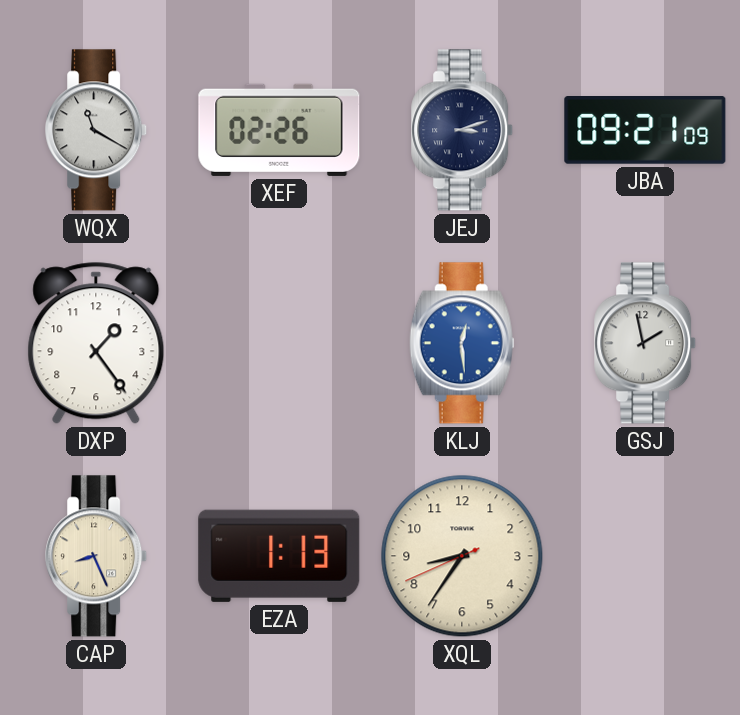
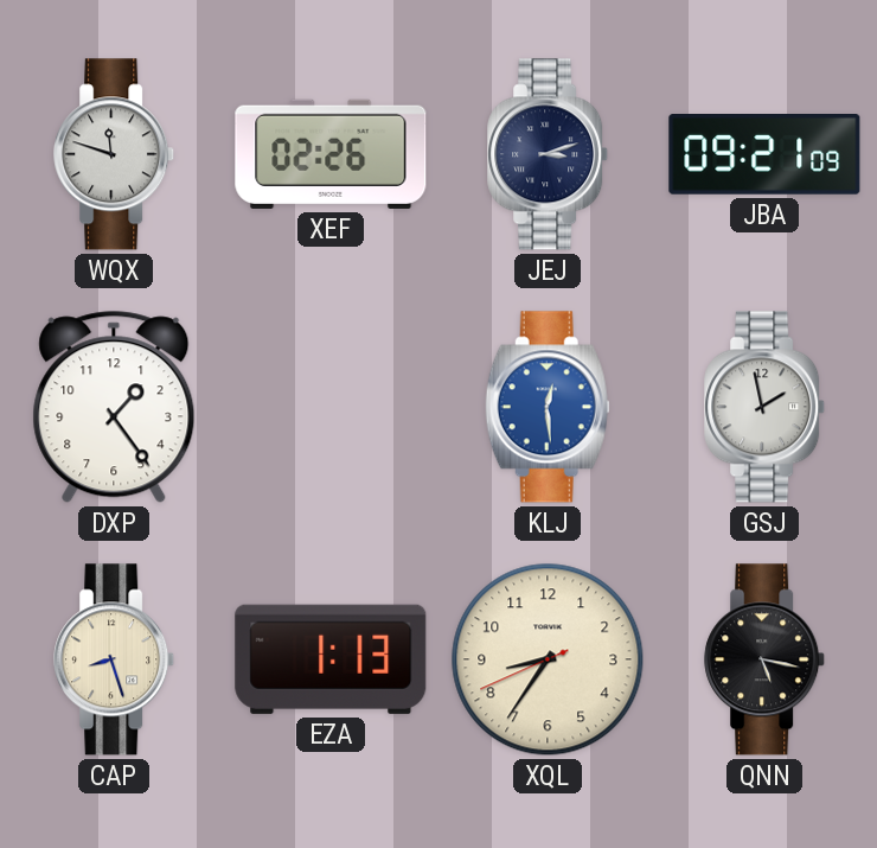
WQX: 11:20 -> 11:48 (115, 154)
CAP: 8:26 -> 8:27 (115, 659)
QNN: none -> 5:17 (766, 659)
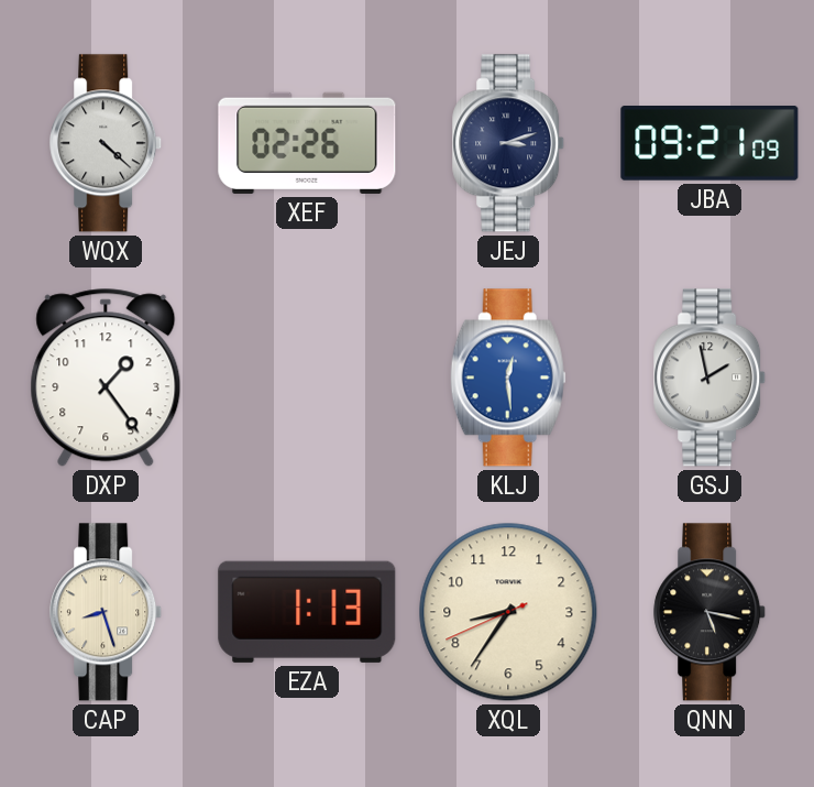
WQX: 11:48 -> 4:22 (107, 143)
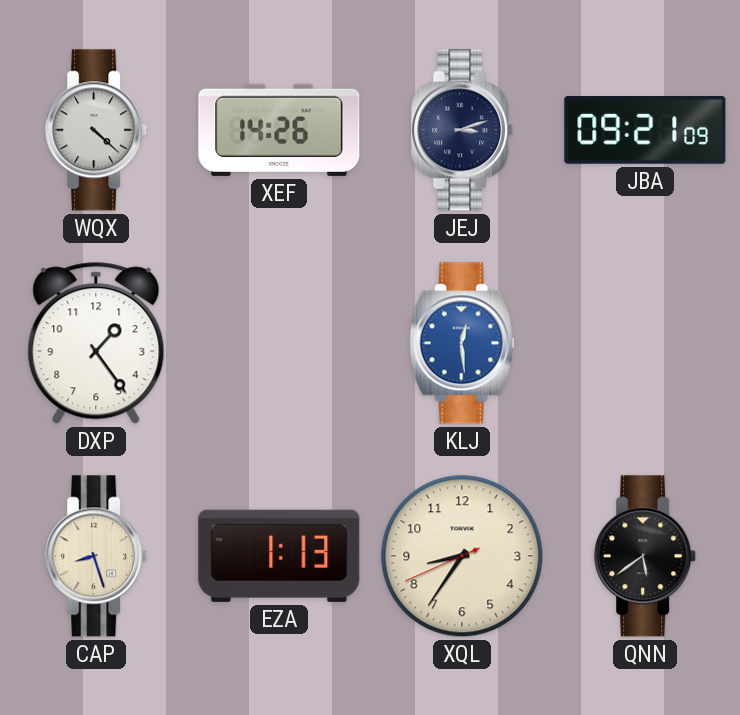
XEF: 02:26 -> 14:26 (279, 130)
GSJ: 1:58 -> none (711, 378)
QNN: 5:17 -> 5:39 (646, 556)
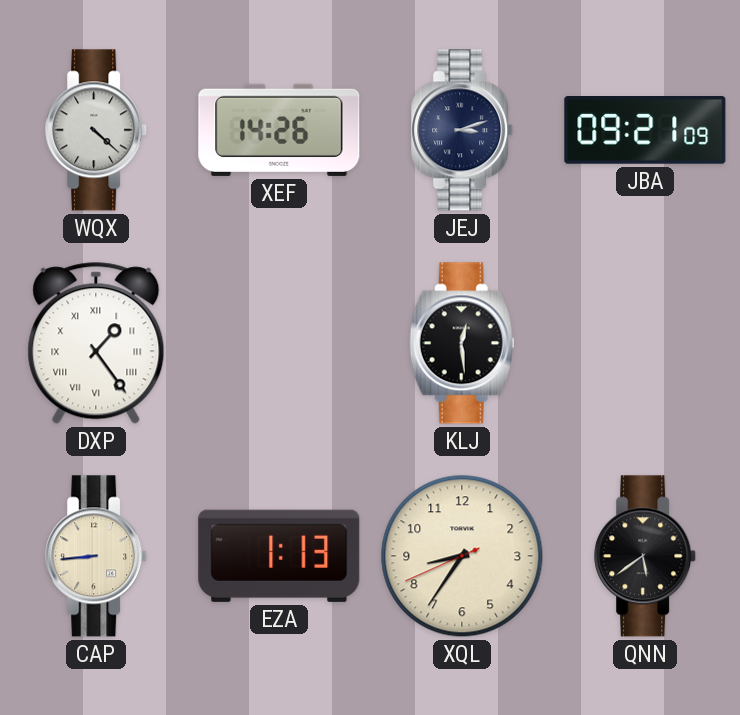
DXP numerals: Arabic -> Roman (96, 343)
KLJ dial: blue -> black (462, 343)
CAP: 8:27 -> 8:44 (97, 556)
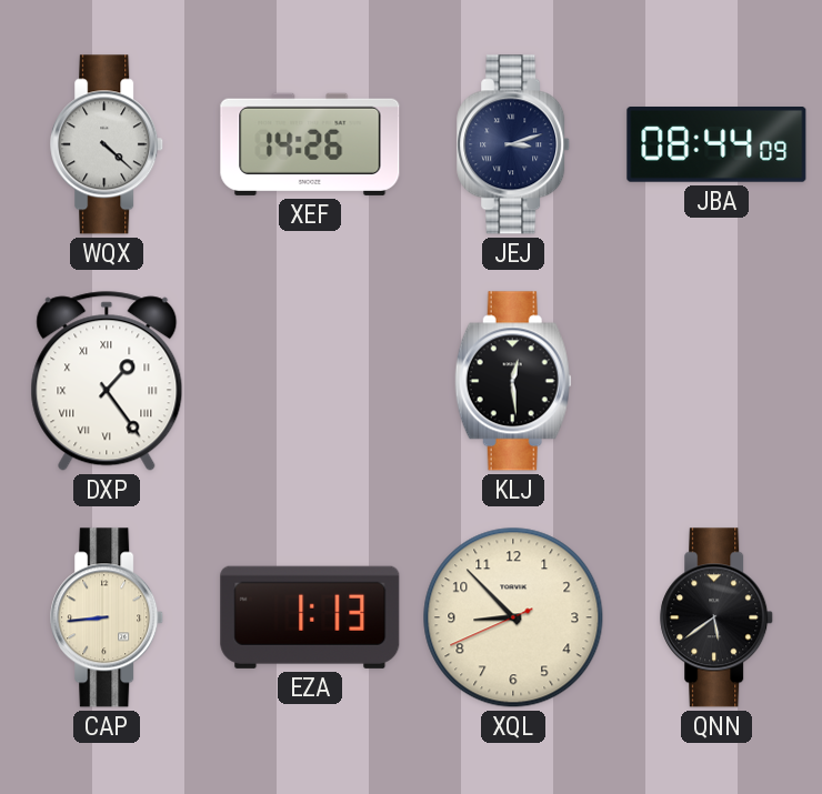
JBA: 09:21 -> 08:44 (716, 145)
XQL: 8:35 -> 8:52 (513, 617)
